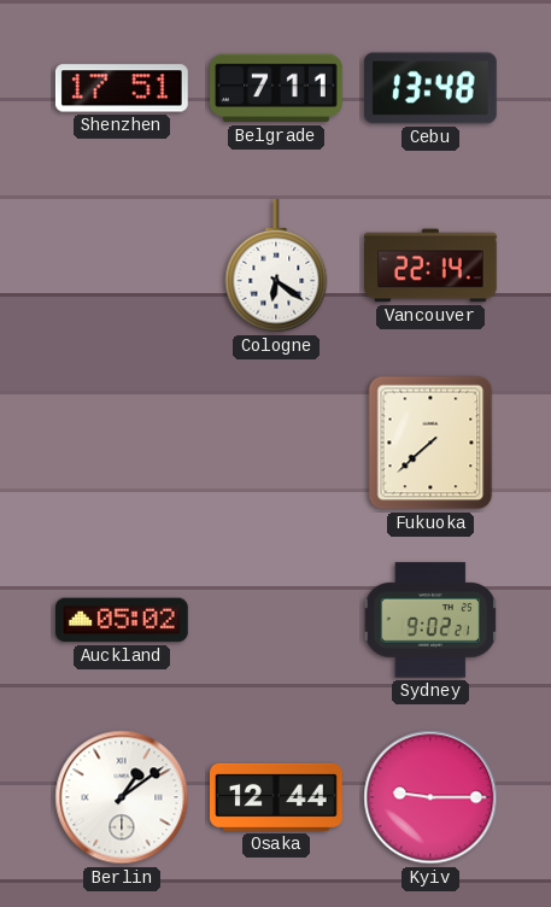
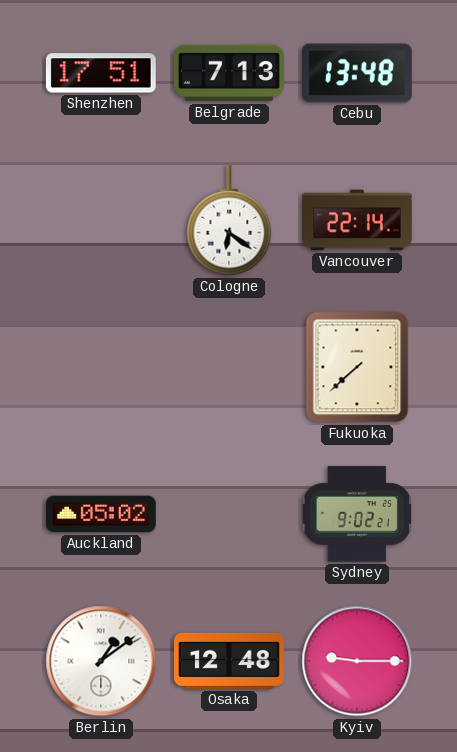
Belgrade: 7:11 -> 7:13 (230, 73)
Osaka: 12:44 -> 12:48 (230, 661)
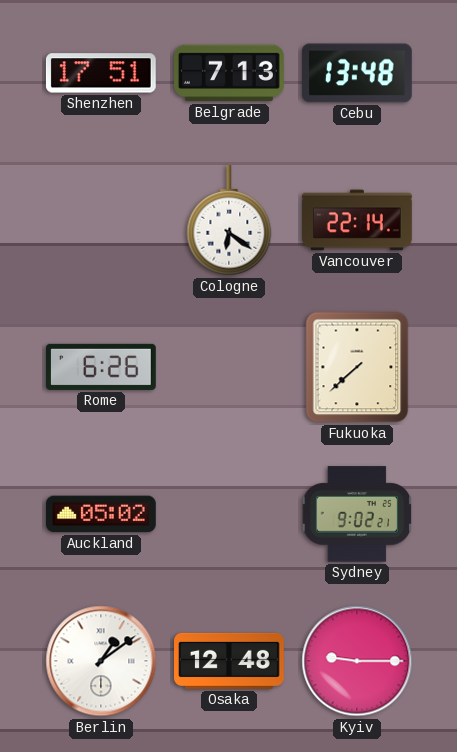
Rome: none -> 6:26 (101, 367)
